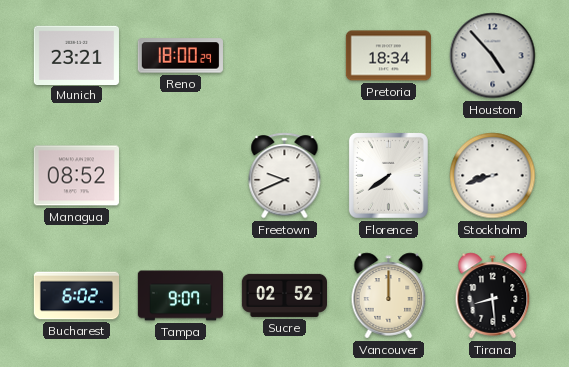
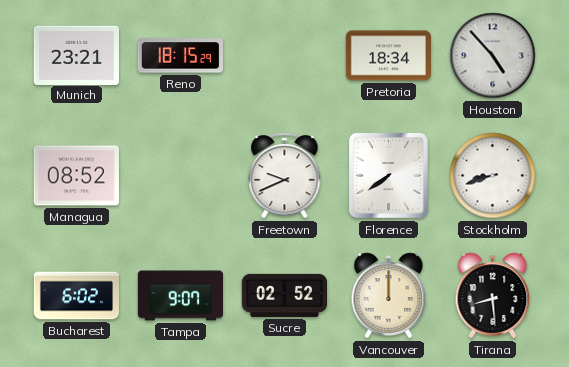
Reno: 18:00 -> 18:15 (180, 56)
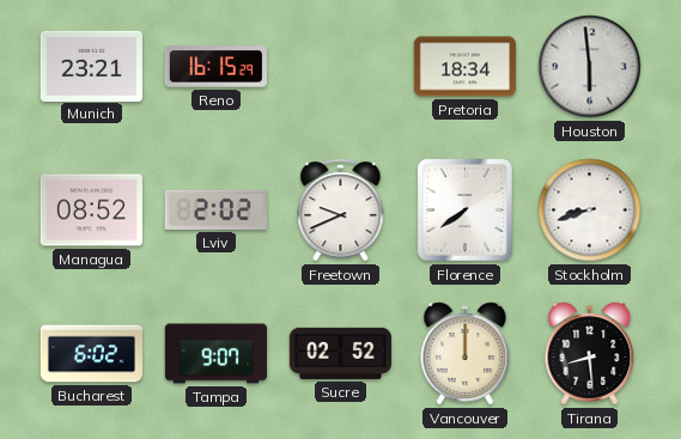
Reno: 18:15 -> 16:15 (215, 67)
Houston: 4:53 -> 5:59 (590, 67)
Lviv: none -> 2:02 (215, 209)
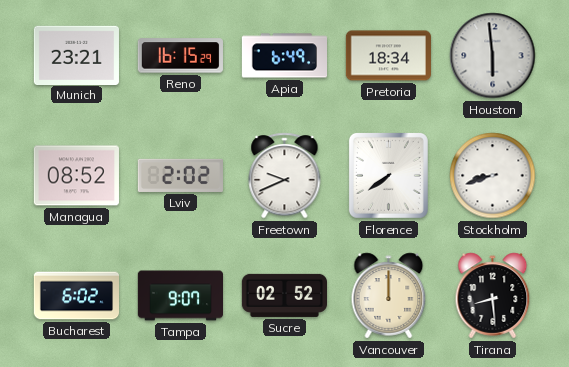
Apia: none -> 6:49 (284, 56)
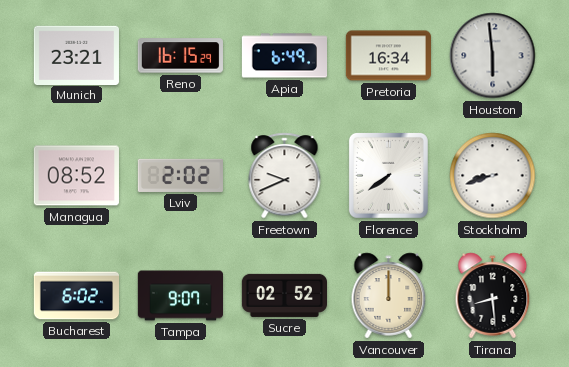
Pretoria: 18:34 -> 16:34 (388, 56)
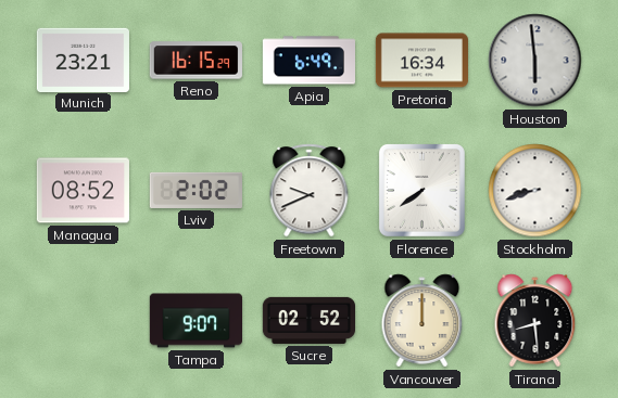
Bucharest: 6:02 -> none (76, 296)
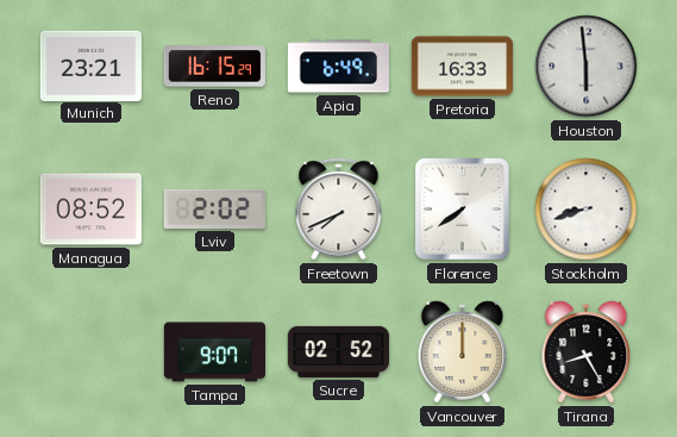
Pretoria: 16:34 -> 16:33 (462, 67)
Freetown: 9:41 -> 7:41 (339, 210)
Tirana: 8:29 -> 8:25 (587, 352)
